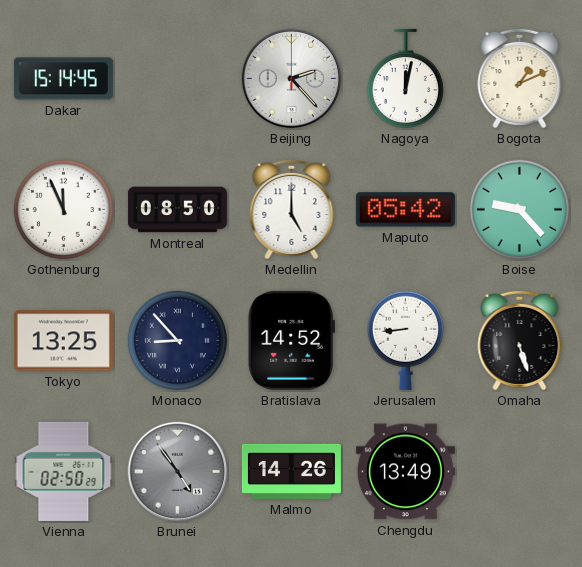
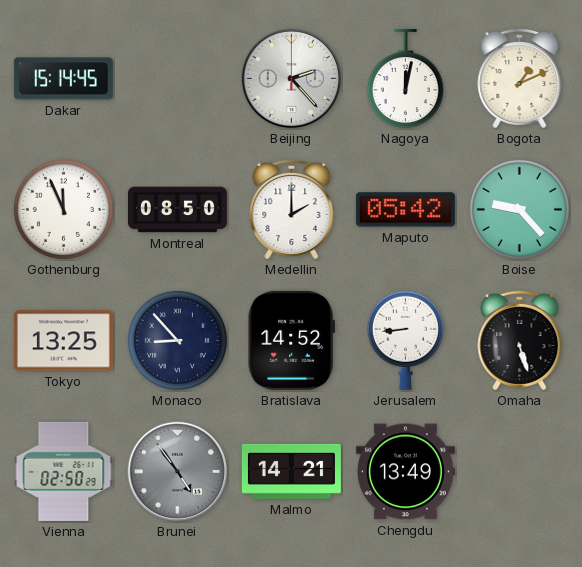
Medellin: 5:00 -> 2:00 (292, 209)
Malmo: 14:26 -> 14:21 (291, 471)
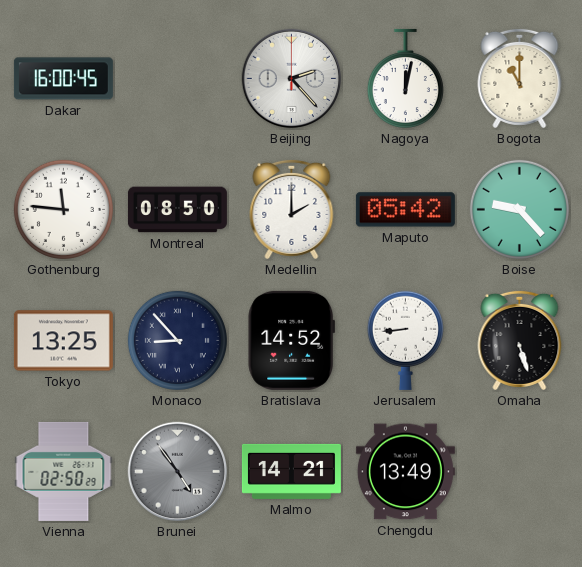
Dakar: 15:14 -> 16:00 (63, 79)
Bogota: 1:11 -> 11:00 (520, 78)
Gothenburg: 11:56 -> 11:46 (63, 209)
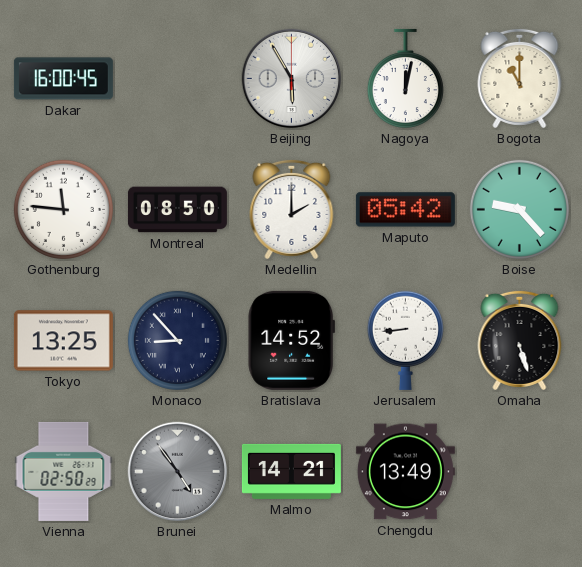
Beijing: 2:23 -> 5:55 (292, 79)
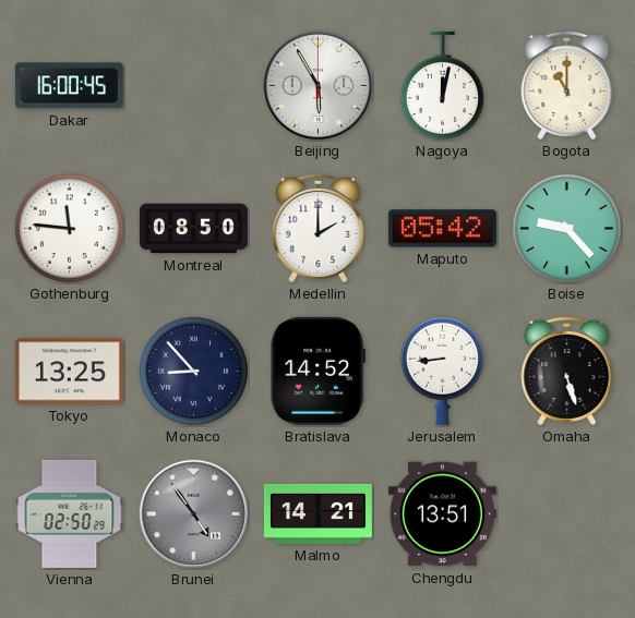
Chengdu: 13:49 -> 13:51 (442, 514)
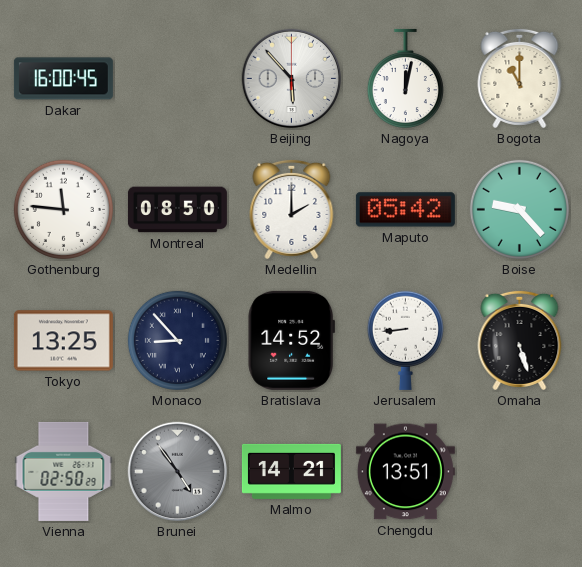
Beijing: 5:55 -> 5:53 (292, 79)
